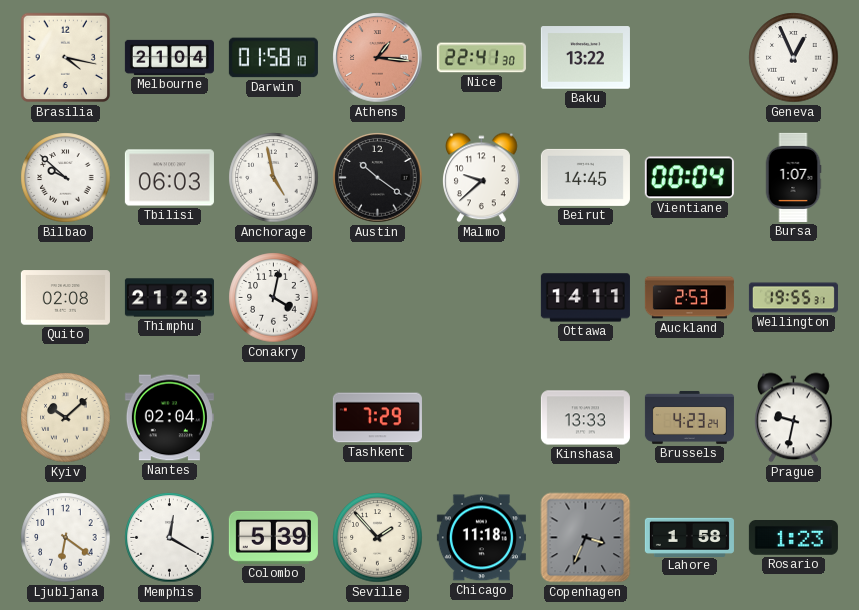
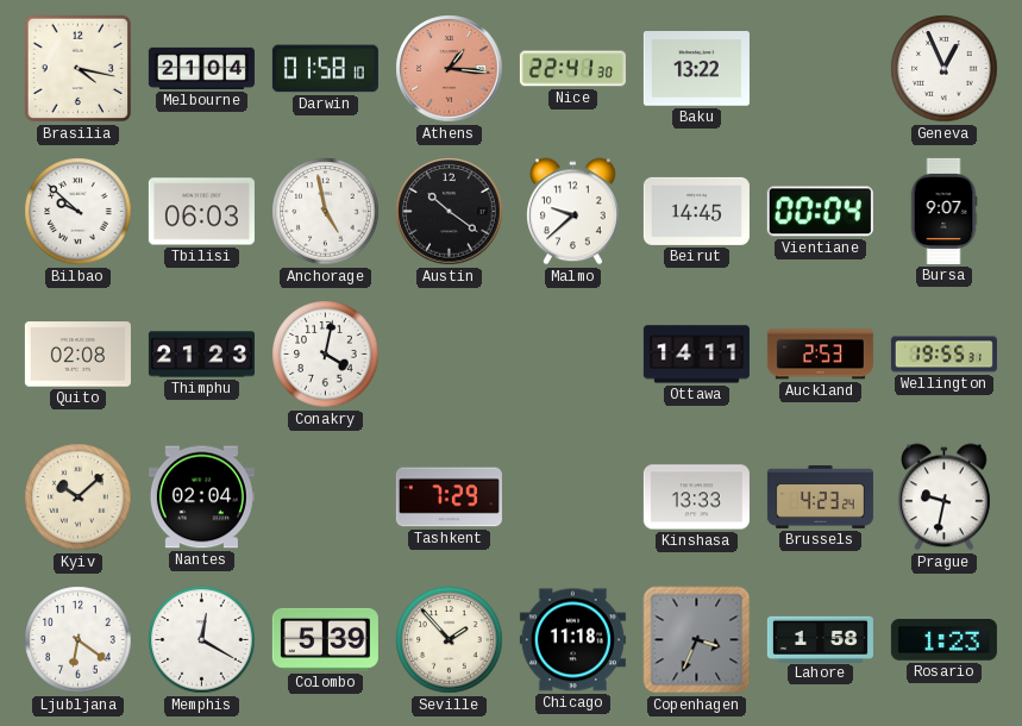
Bursa: 1:07 -> 9:07 (943, 211)
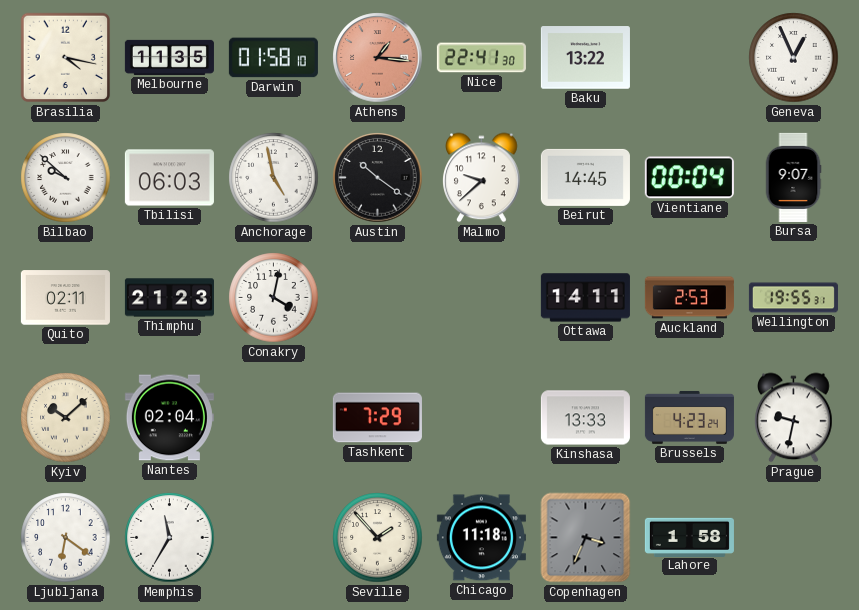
Melbourne: 21:04 -> 11:35 (169, 57)
Quito: 02:08 -> 02:11 (65, 298)
Memphis: 12:20 -> 11:35 (170, 538)
Colombo: 5:39 -> none (325, 639)
Rosario: 1:23 -> none (943, 640)
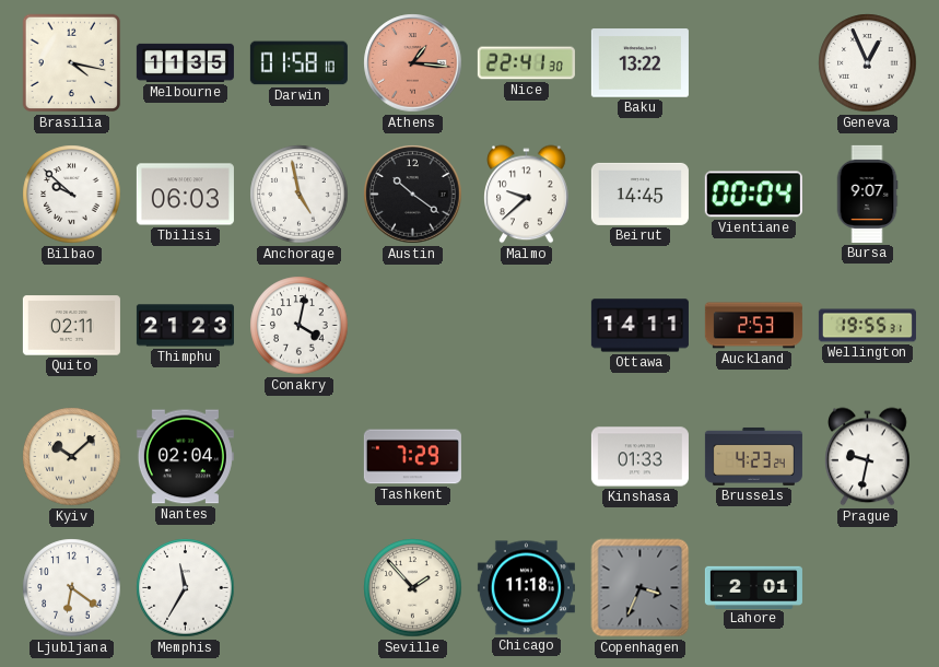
Kinshasa: 13:33 -> 01:33 (639, 457)
Lahore: 1:58 -> 2:01 (753, 587)
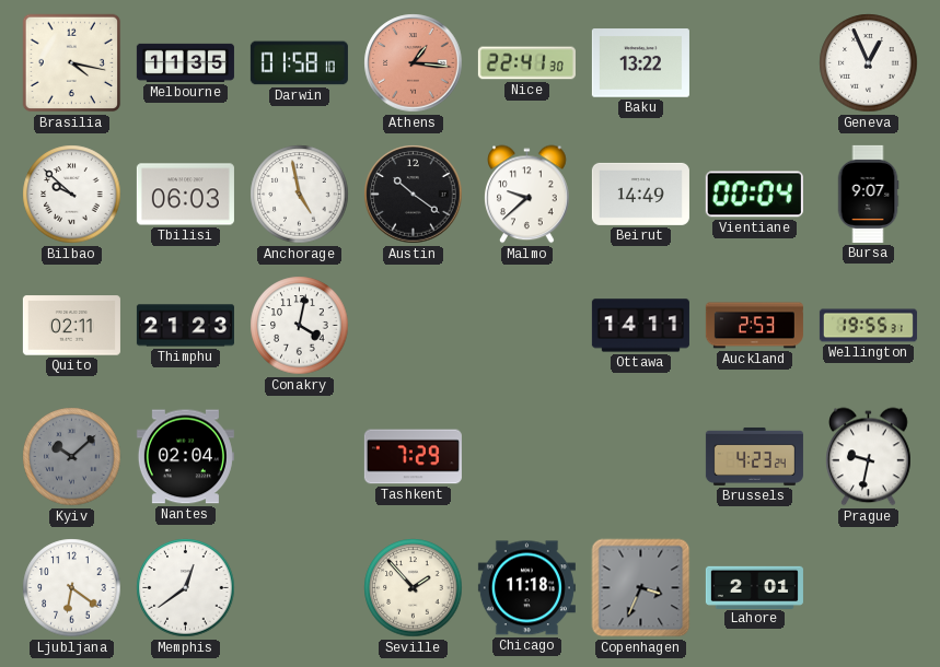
Beirut: 14:45 -> 14:49 (640, 194)
Kyiv dial: cream -> grey (72, 457)
Kinshasa: 01:33 -> none (639, 457)
Memphis: 11:35 -> 12:39 (186, 588)
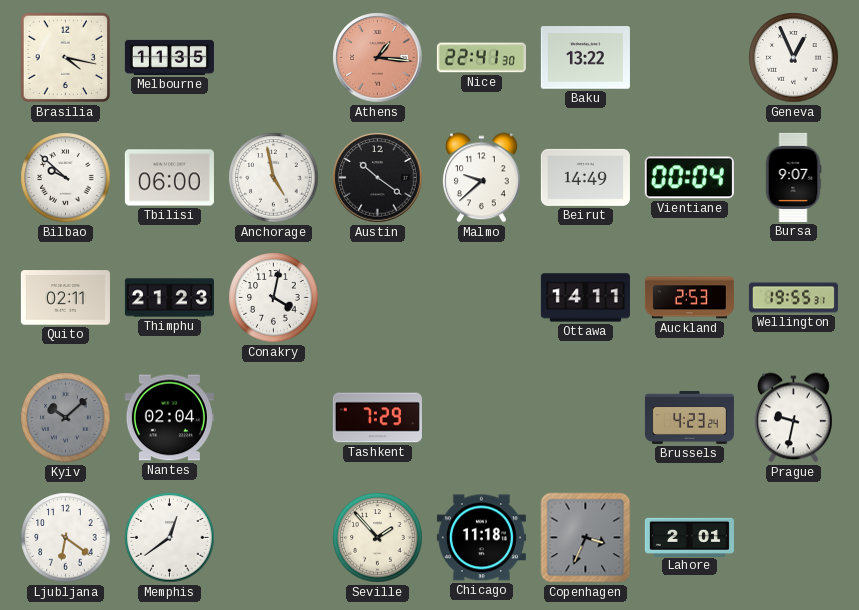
Darwin: 01:58 -> none (299, 63)
Tbilisi: 06:03 -> 06:00 (169, 178)
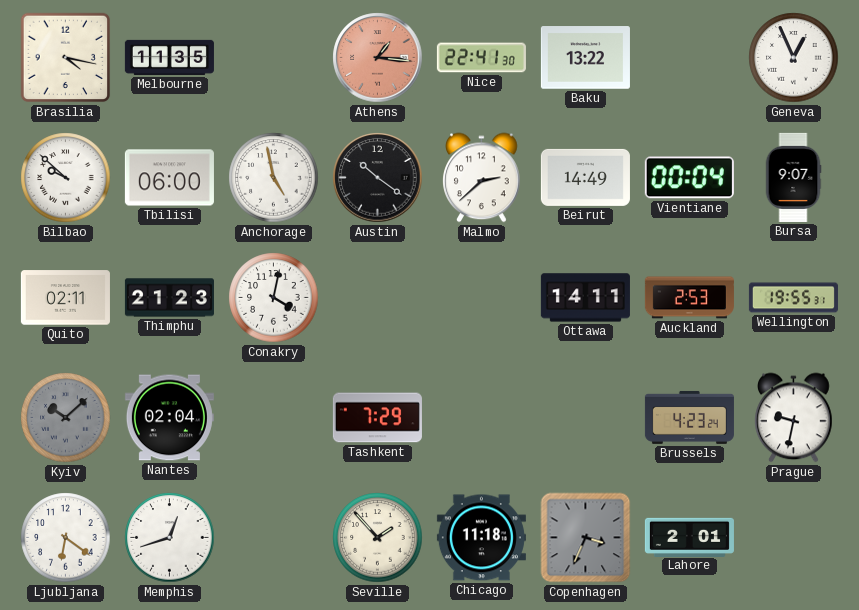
Malmo: 9:38 -> 2:38 (482, 178)
Memphis: 12:39 -> 12:42 (170, 538)
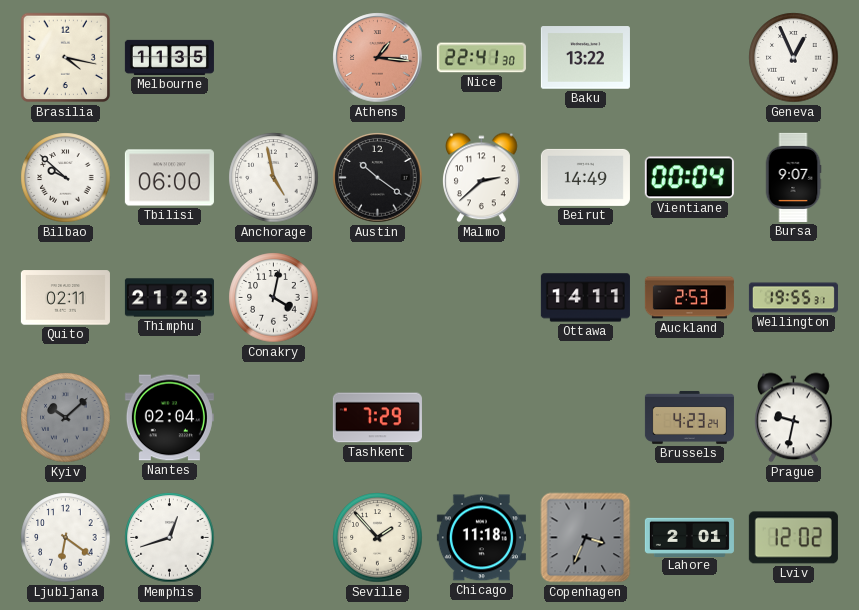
Lviv: none -> 12:02 (793, 538)
